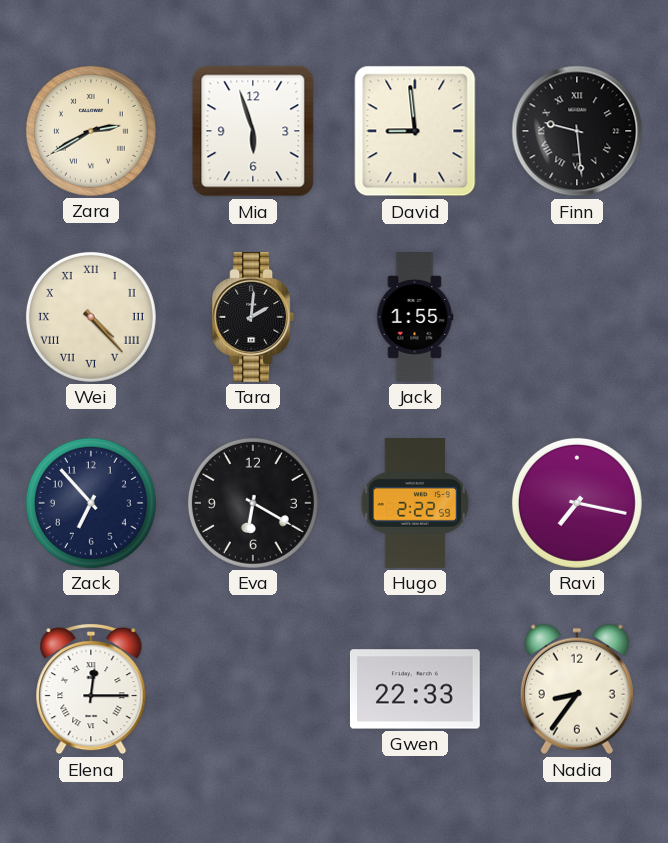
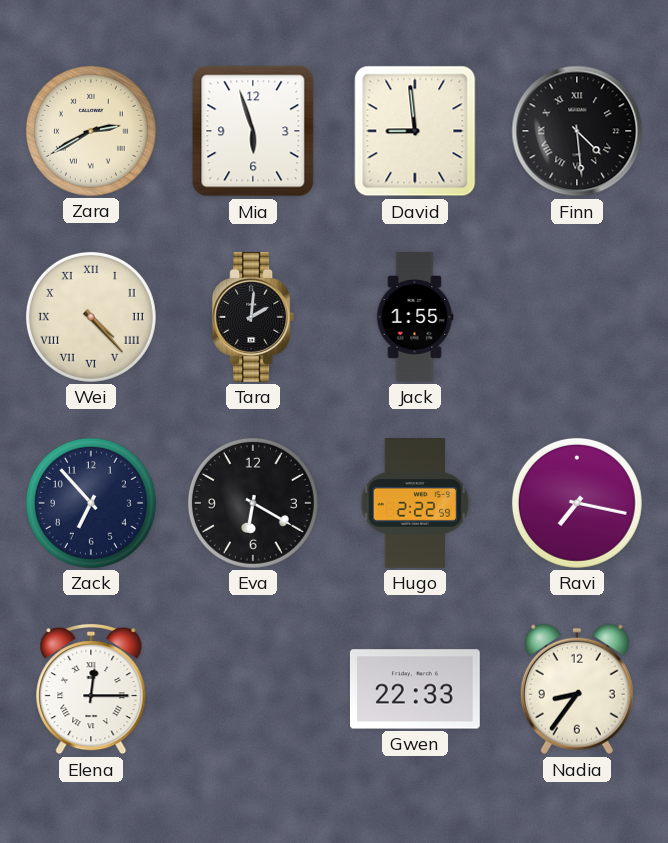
Finn: 9:29 -> 4:29 (577, 131)
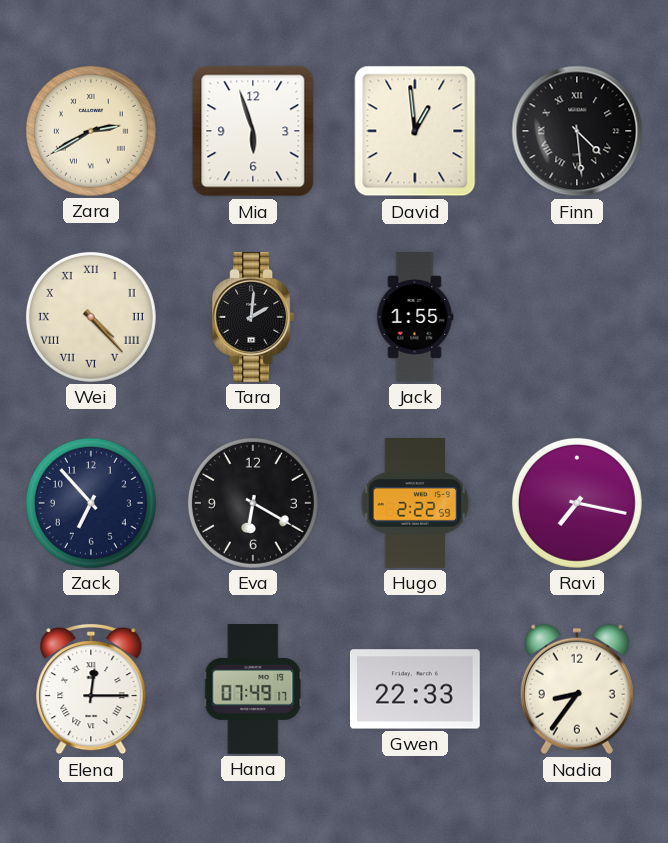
David: 8:59 -> 12:59 (415, 131)
Hana: none -> 07:49 (253, 690)
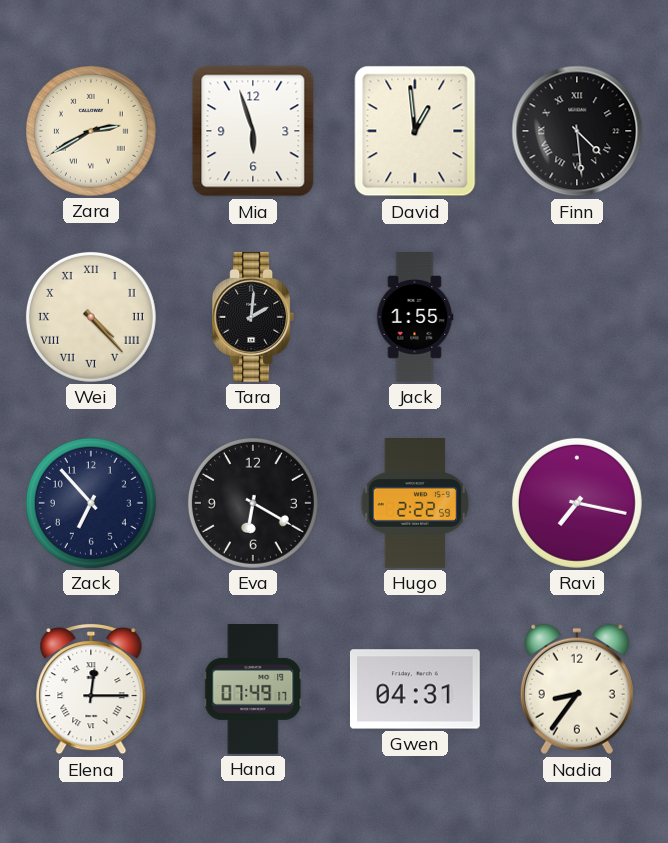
Gwen: 22:33 -> 04:31 (415, 689)
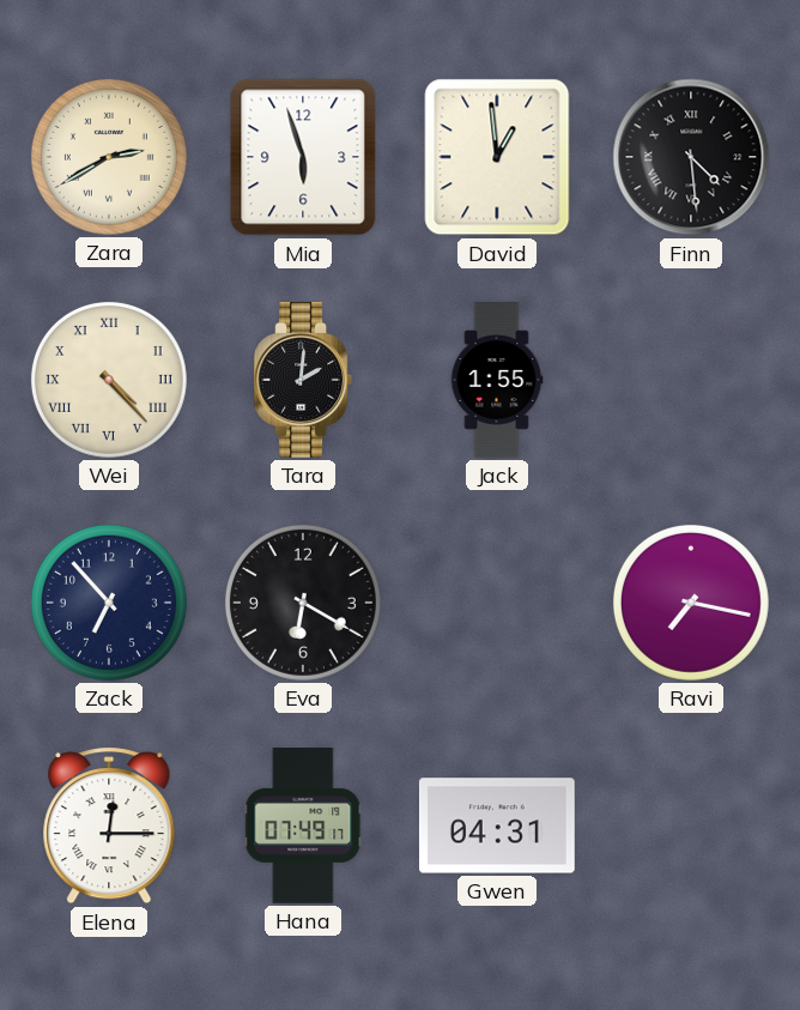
Hugo: 2:22 -> none (415, 504)
Nadia: 8:36 -> none (577, 689)
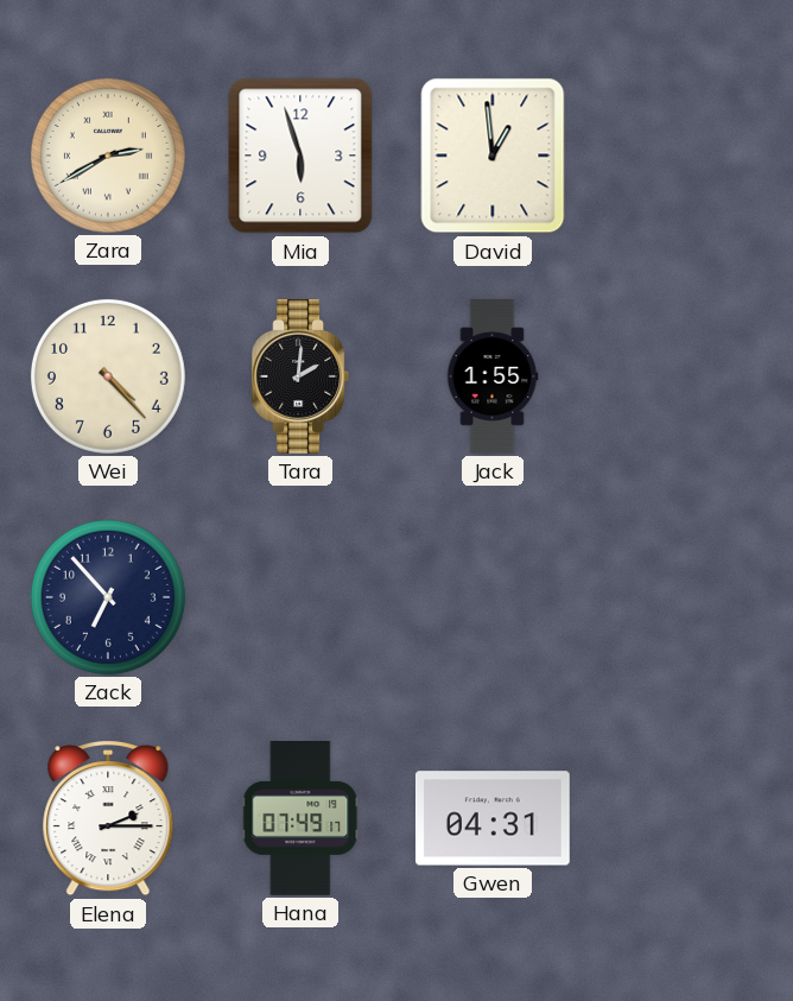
Finn: 4:29 -> none (691, 157)
Wei numerals: Roman -> Arabic (108, 376)
Eva: 6:20 -> none (303, 603)
Ravi: 7:17 -> none (691, 603)
Elena: 12:15 -> 2:15 (108, 819)
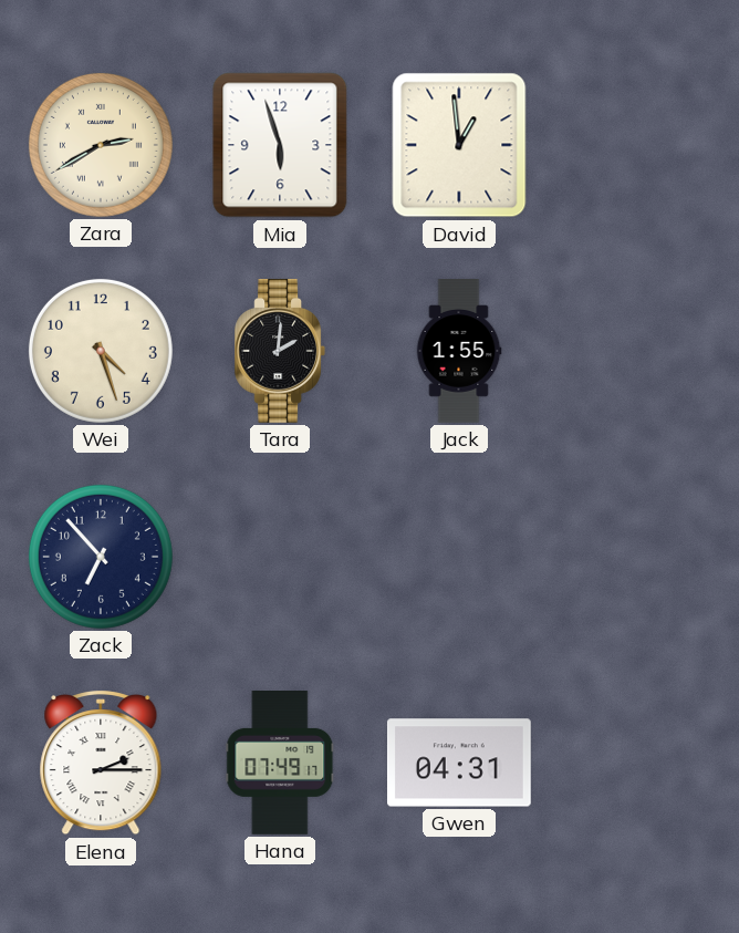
Wei: 4:23 -> 4:27 (101, 351)
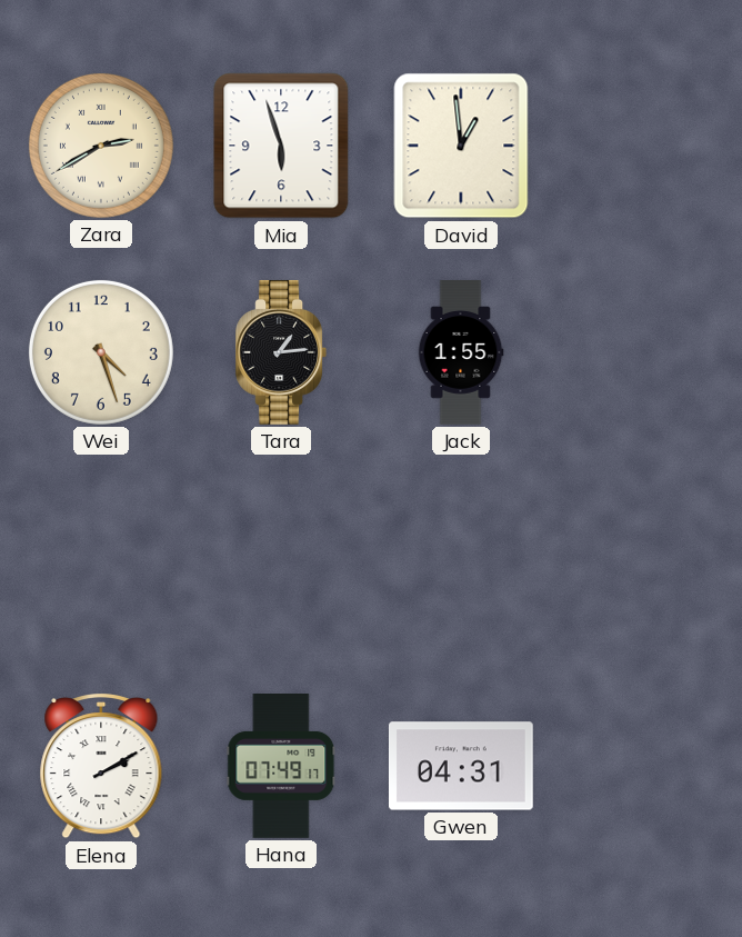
Tara: 2:01 -> 1:14 (281, 352)
Zack: 6:53 -> none (101, 557)
Elena: 2:15 -> 2:10 (101, 767)
